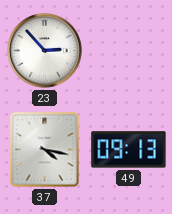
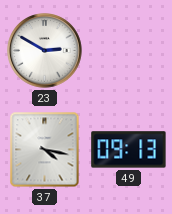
23: 2:53 -> 2:50 (45, 51)
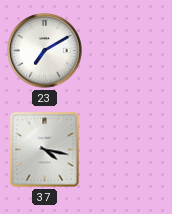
23: 2:50 -> 7:10 (45, 51)
49: 09:13 -> none (129, 150)
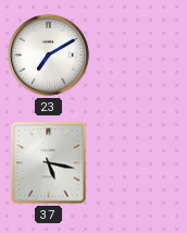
37: 4:17 -> 5:17 (49, 163)
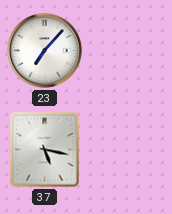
23: 7:10 -> 7:07 (45, 51)
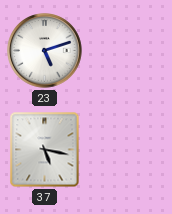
23: 7:07 -> 5:12 (45, 51)
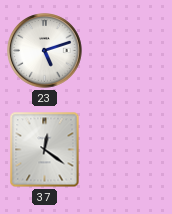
37: 5:17 -> 12:21 (45, 150)
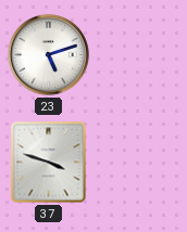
37: 12:21 -> 3:48 (49, 163)
